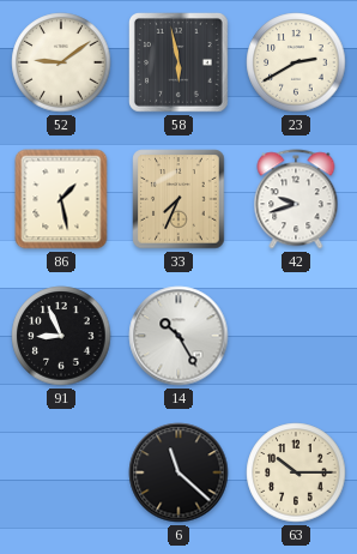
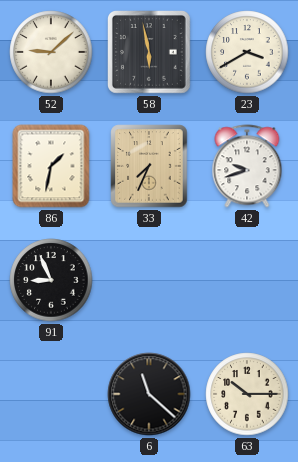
52: 9:09 -> 9:08 (51, 52)
23: 2:40 -> 3:40 (247, 52)
86: 1:28 -> 1:32 (51, 166)
14: 10:25 -> none (179, 336)
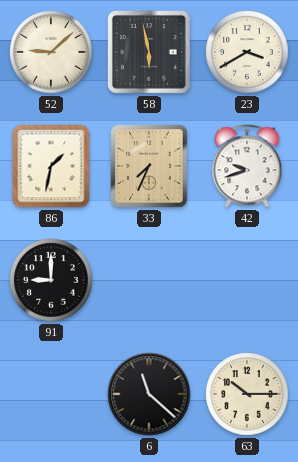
91: 8:56 -> 9:00 (51, 280)
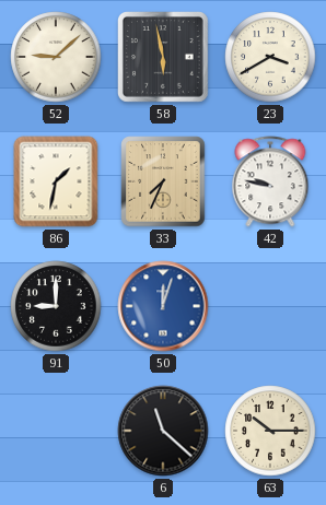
42: 9:42 -> 9:47 (270, 181)
50: none -> 12:03 (163, 306)
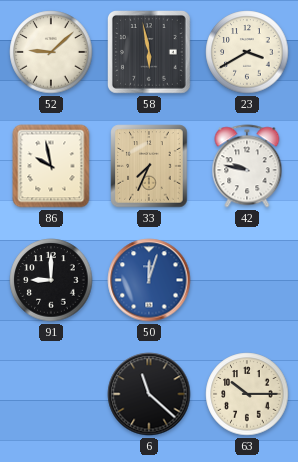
86: 1:32 -> 9:58 (51, 166)
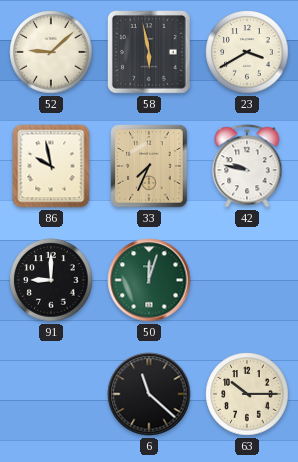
50 dial: blue -> green (149, 280)
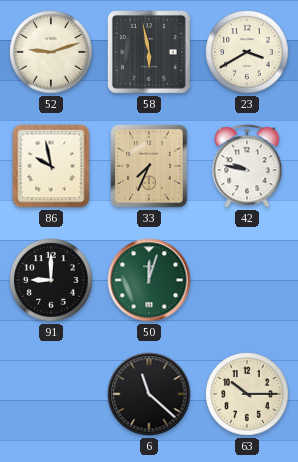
52: 9:08 -> 9:12 (51, 52)
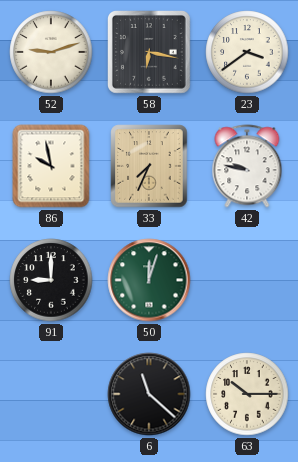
58: 5:58 -> 6:17 (150, 53)
23: 3:40 -> 3:39 (247, 52)
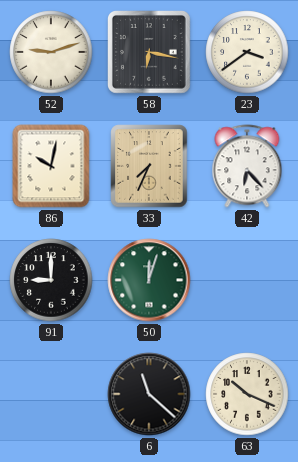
86: 9:58 -> 10:02 (51, 166)
42: 9:47 -> 6:23 (247, 166)
63: 10:15 -> 10:19 (247, 394)
